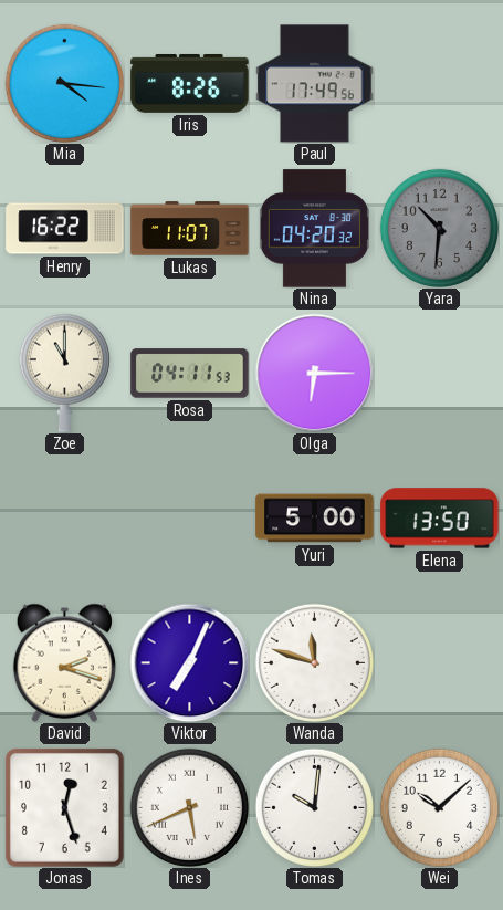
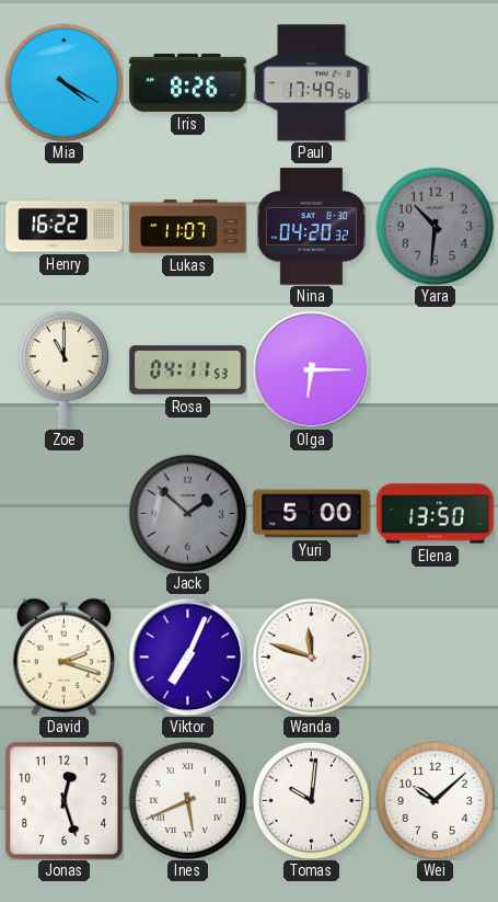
Mia: 4:16 -> 4:20 (63, 82)
Jack: none -> 1:52 (187, 513)
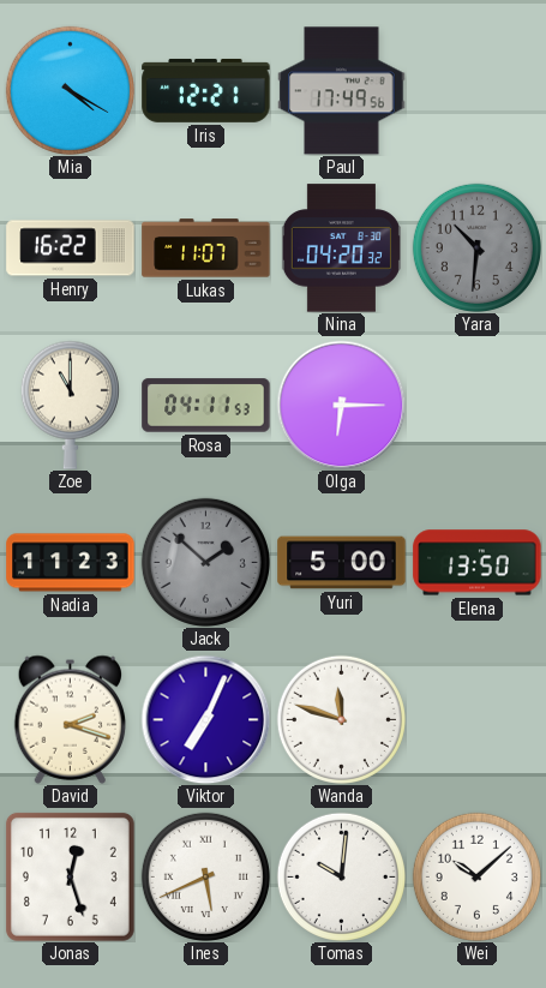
Iris: 8:26 -> 12:21 (206, 90)
Nadia: none -> 11:23 (71, 563)
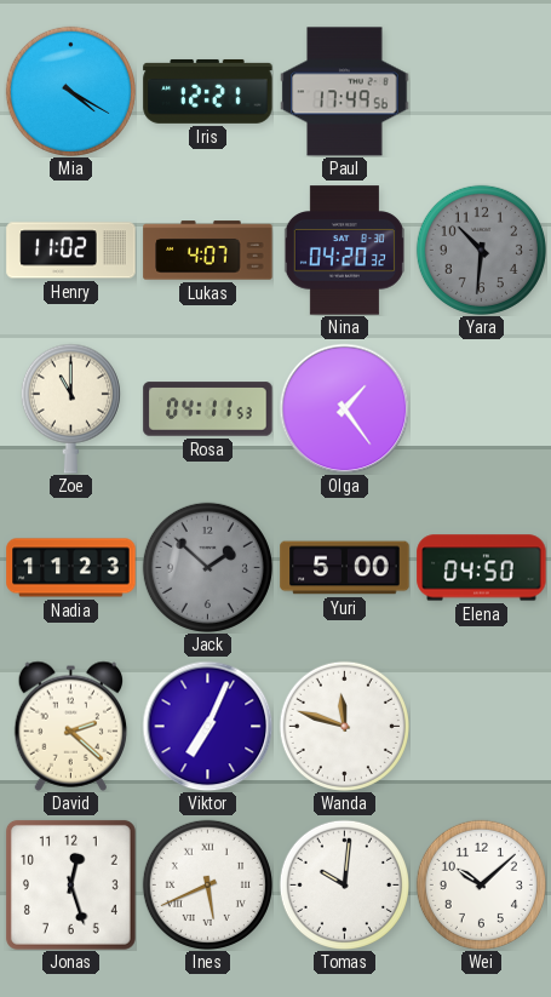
Henry: 16:22 -> 11:02 (71, 251)
Lukas: 11:07 -> 4:07 (208, 251)
Olga: 6:15 -> 1:24 (344, 408)
Elena: 13:50 -> 04:50 (482, 568)
David: 2:18 -> 2:22 (71, 726)
